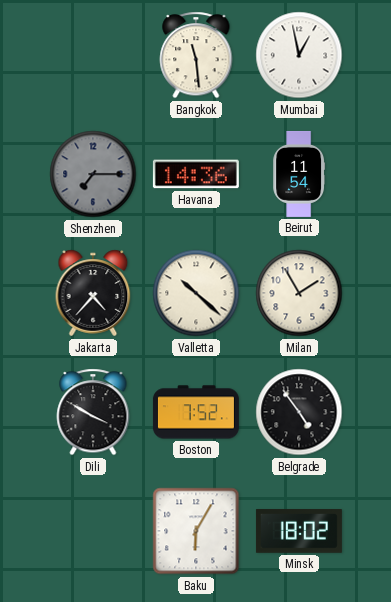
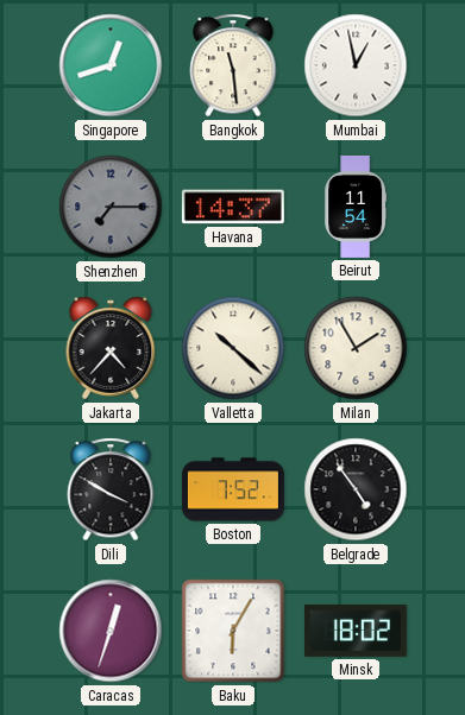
Singapore: none -> 12:42 (111, 65)
Havana: 14:36 -> 14:37 (233, 207)
Caracas: none -> 12:33 (111, 631)
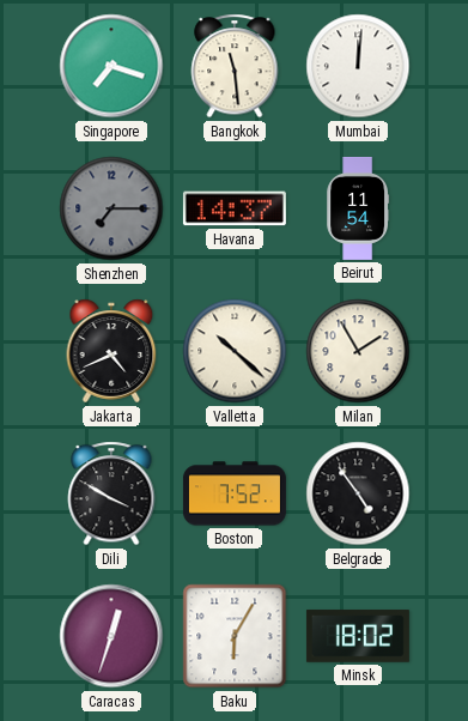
Singapore: 12:42 -> 7:18 (111, 66)
Mumbai: 12:58 -> 12:01 (358, 66)
Jakarta: 4:37 -> 4:41 (111, 351)
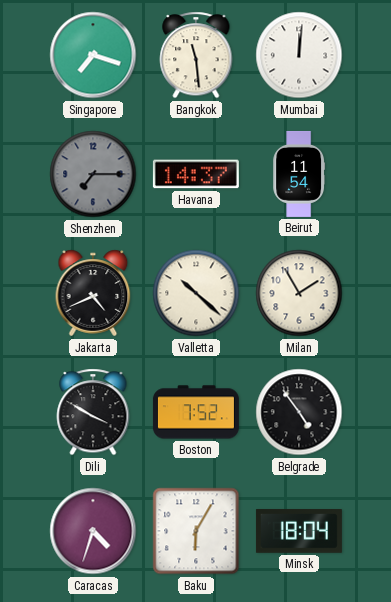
Caracas: 12:33 -> 4:33 (93, 531)
Minsk: 18:02 -> 18:04 (299, 531)
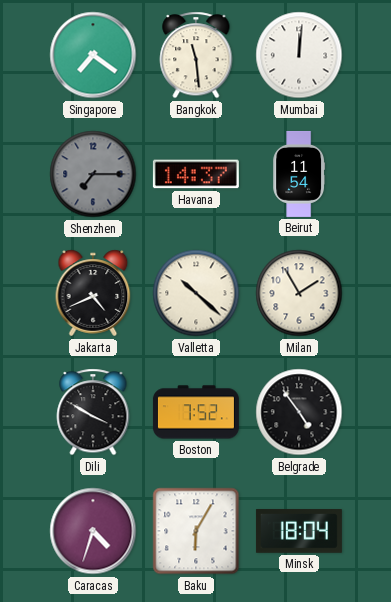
Singapore: 7:18 -> 7:21 (93, 55)
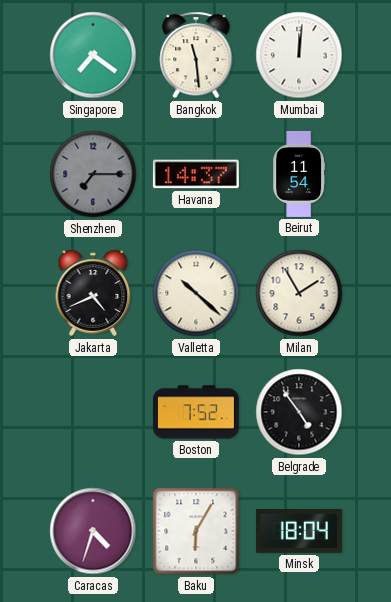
Dili: 3:50 -> none (93, 412)
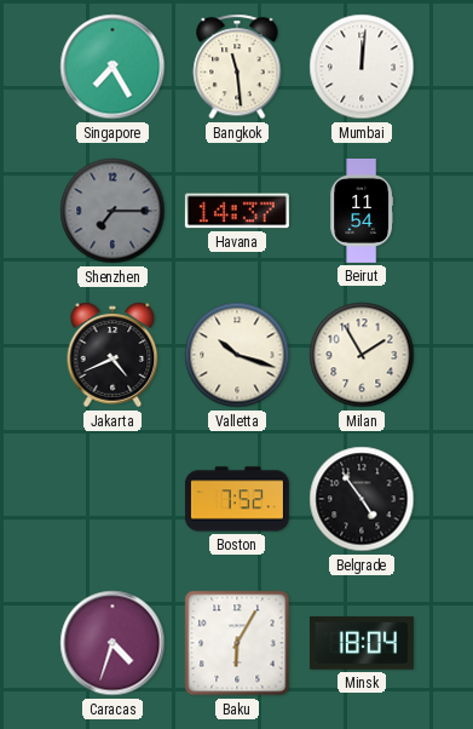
Singapore: 7:21 -> 7:25 (113, 67)
Valletta: 10:22 -> 10:18 (237, 355)
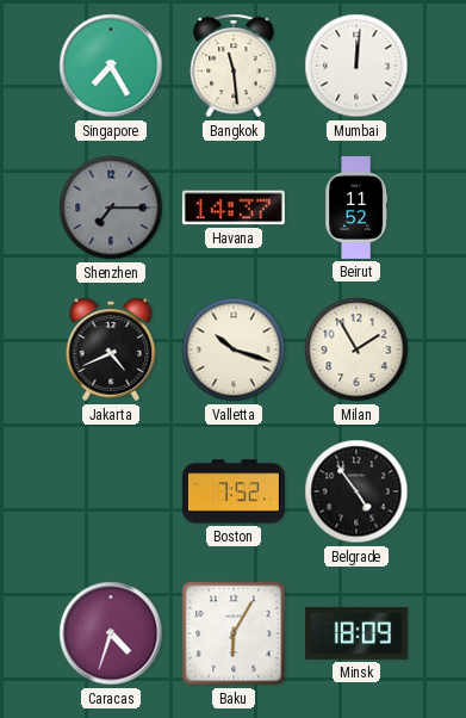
Beirut: 11:54 -> 11:52 (356, 208)
Minsk: 18:04 -> 18:09 (356, 633)
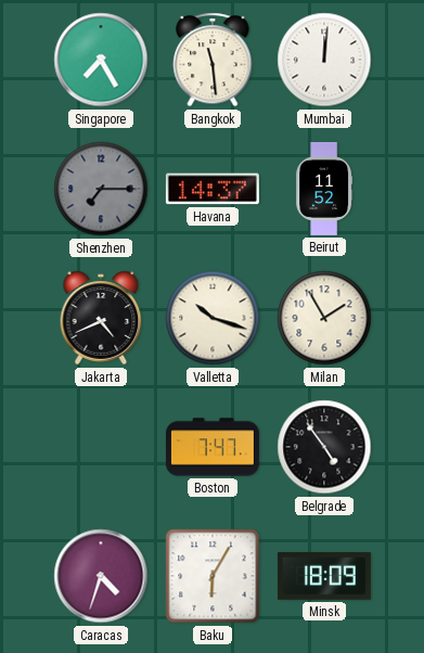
Boston: 7:52 -> 7:47 (213, 447)
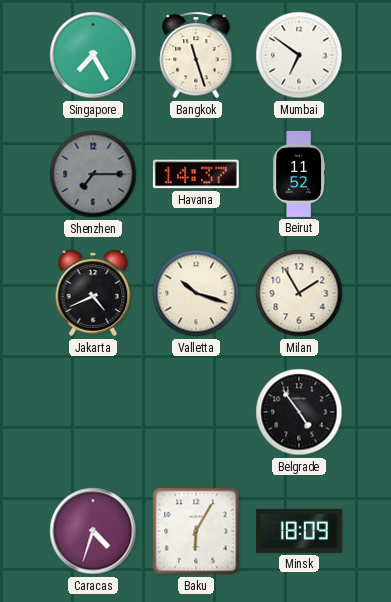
Bangkok: 11:29 -> 11:27 (196, 55)
Mumbai: 12:01 -> 6:51 (299, 55)
Boston: 7:47 -> none (213, 447)
